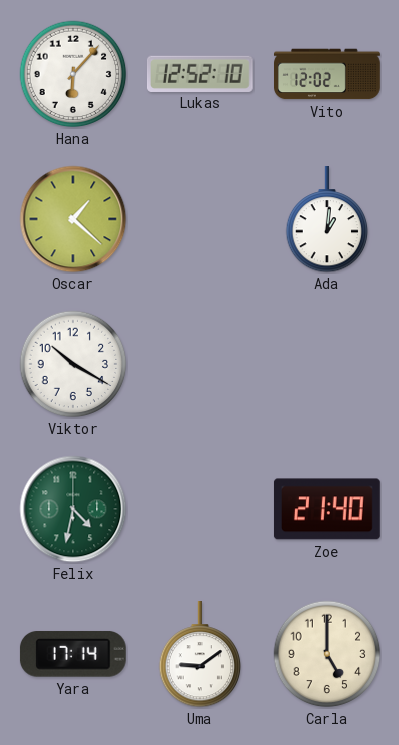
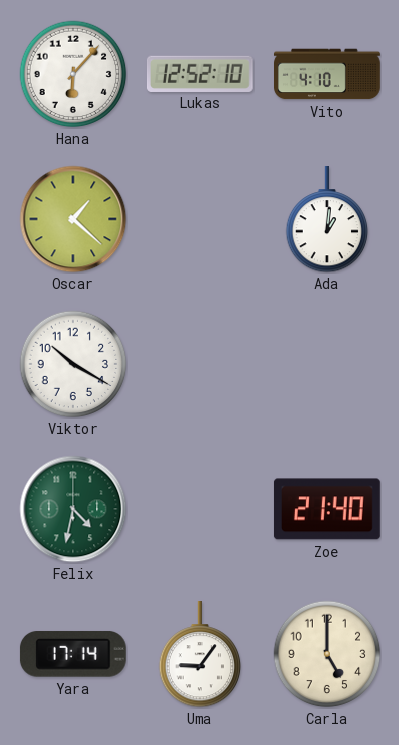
Vito: 12:02 -> 4:10 (327, 74)
Uma: 9:09 -> 9:06 (200, 655)
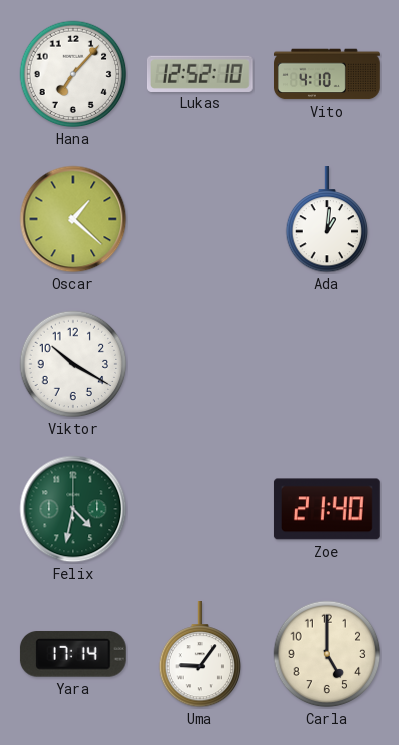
Hana: 6:07 -> 7:07 (73, 74)
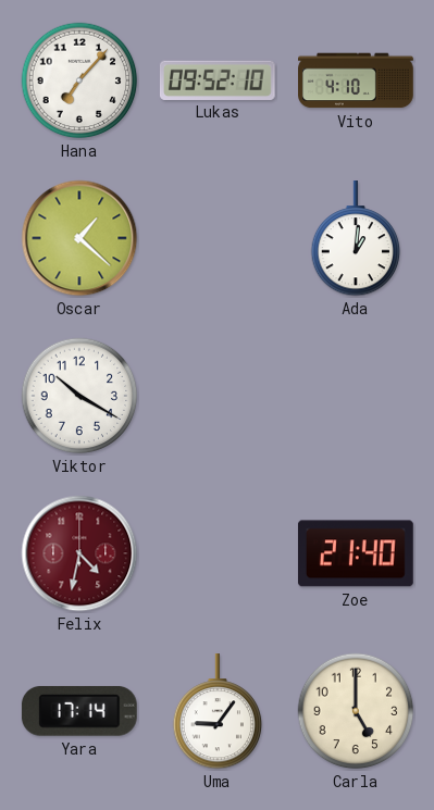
Lukas: 12:52 -> 09:52 (218, 79)
Felix dial: green -> burgundy (79, 553)
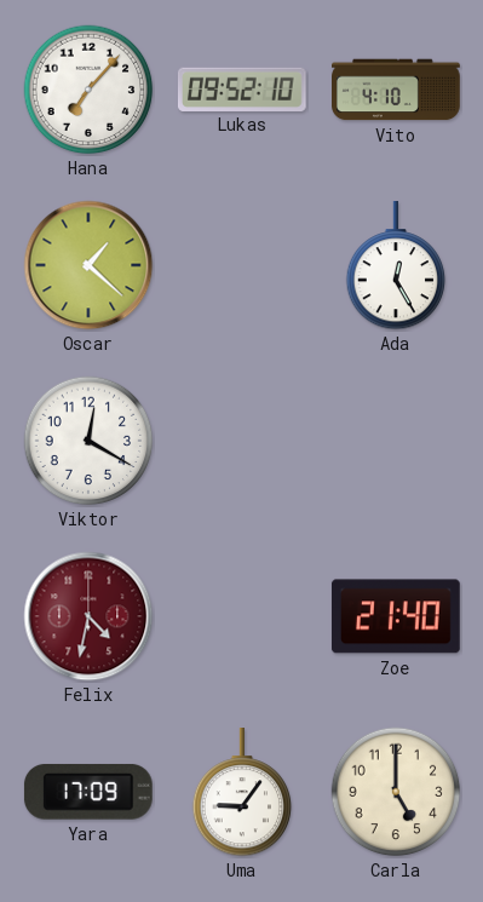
Ada: 1:01 -> 12:25 (396, 266)
Viktor: 10:20 -> 12:20 (88, 441)
Yara: 17:14 -> 17:09 (88, 792)
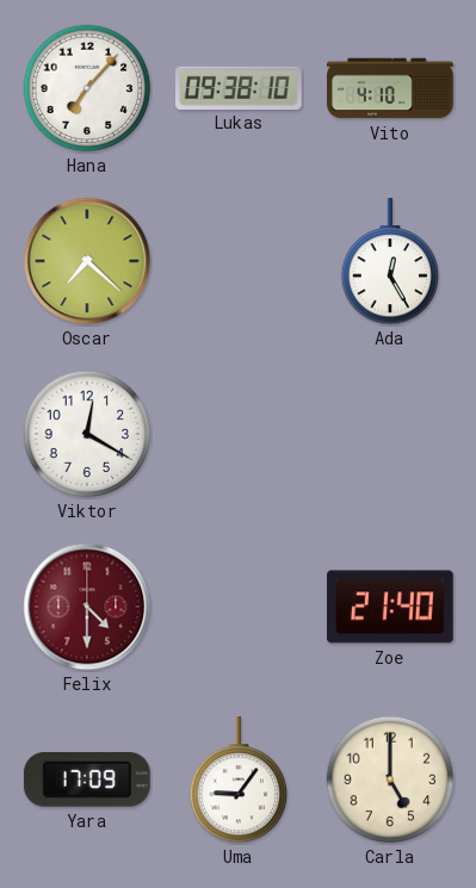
Lukas: 09:52 -> 09:38 (239, 87)
Oscar: 1:22 -> 7:22 (87, 261)
Felix: 4:32 -> 4:30 (87, 607)
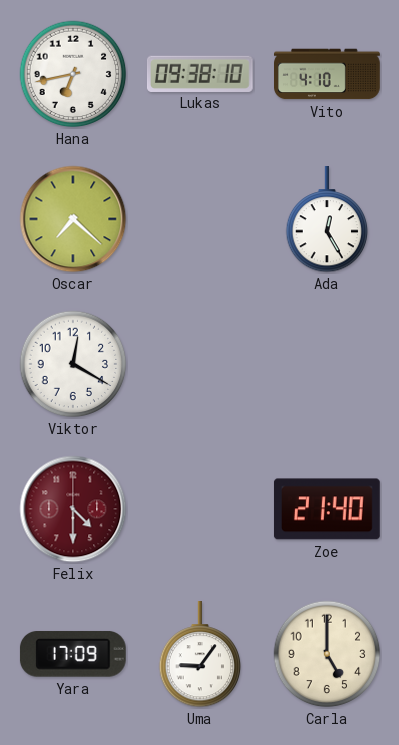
Hana: 7:07 -> 6:43 (73, 74)
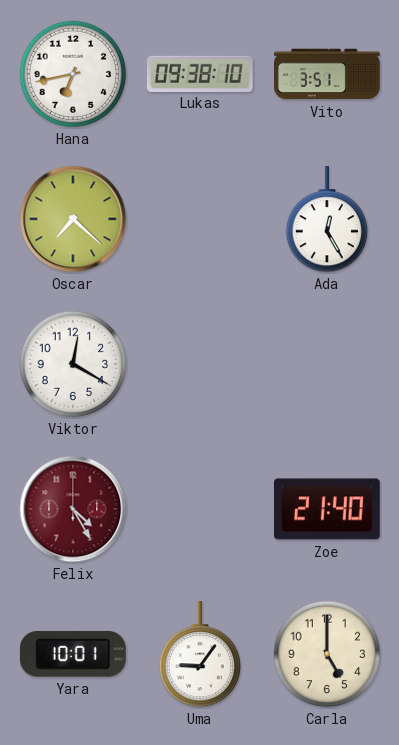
Vito: 4:10 -> 3:51 (327, 74)
Felix: 4:30 -> 4:25 (73, 509)
Yara: 17:09 -> 10:01 (73, 654)
